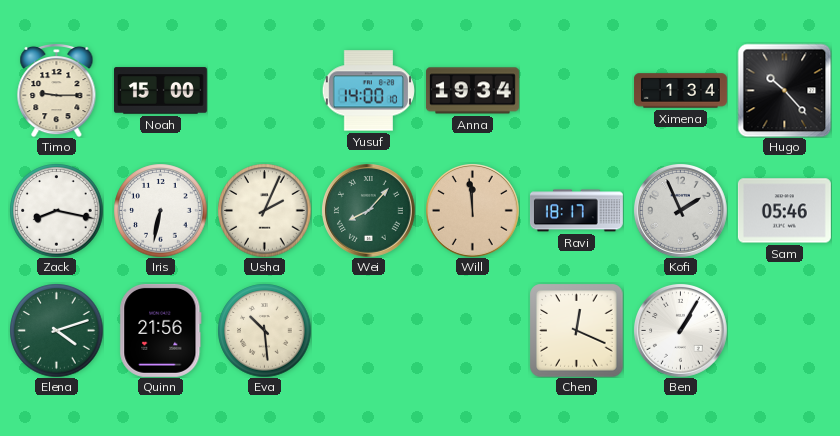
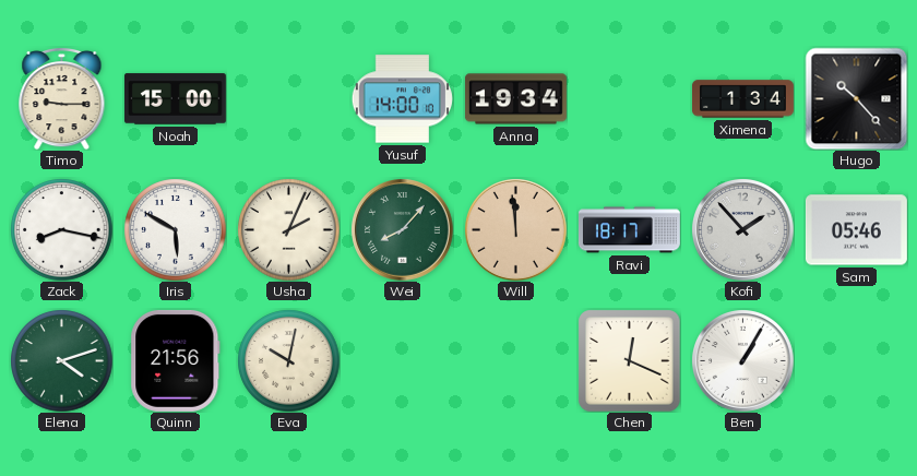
Iris: 6:32 -> 5:50 (175, 229)
Kofi: 1:56 -> 1:53 (743, 230)
Eva: 10:29 -> 10:02 (288, 360)
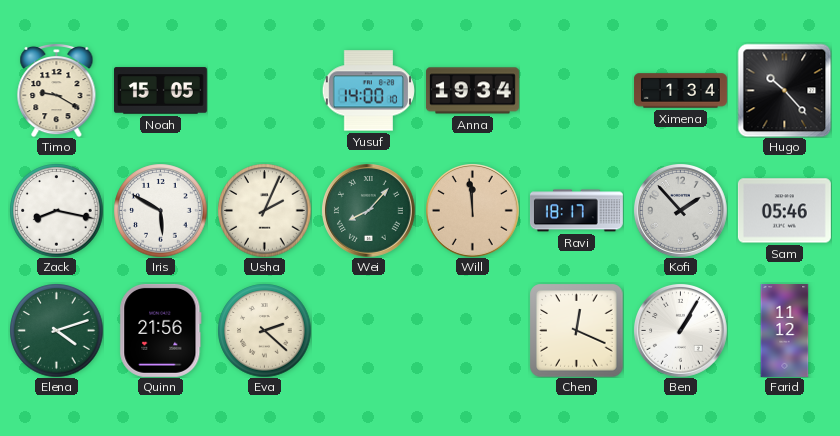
Timo: 9:15 -> 9:20 (57, 90)
Noah: 15:00 -> 15:05 (160, 91)
Eva: 10:02 -> 2:22 (264, 330)
Farid: none -> 11:12 (785, 330)
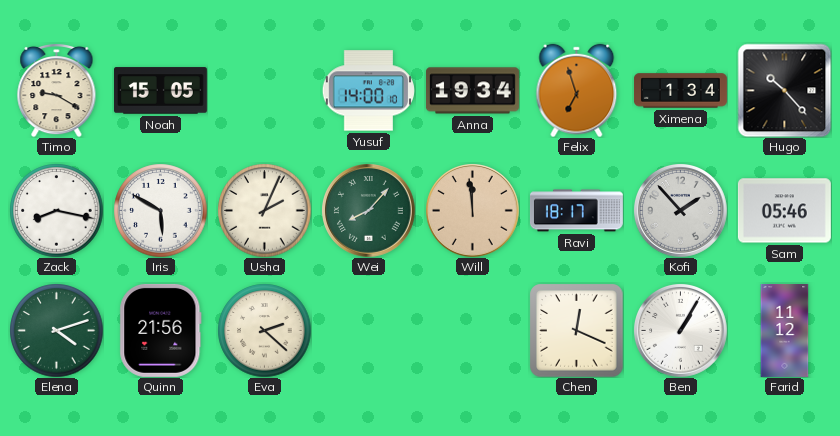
Felix: none -> 6:57 (577, 90)
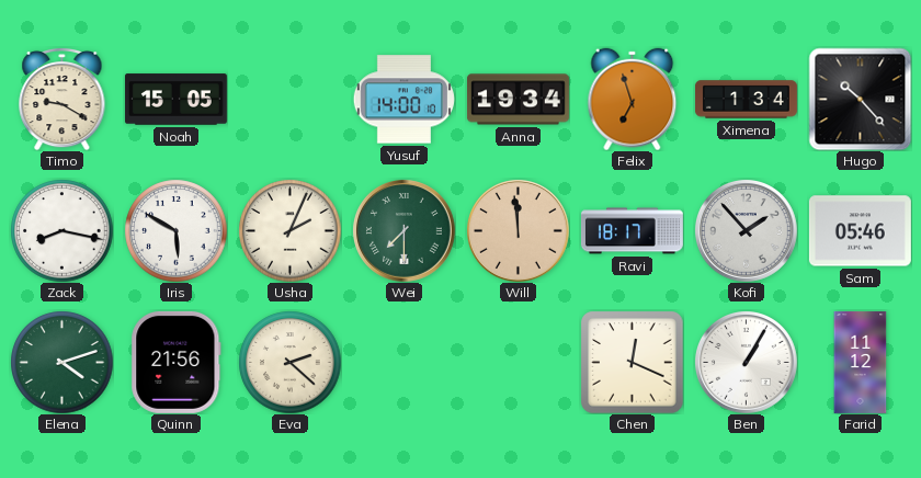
Wei: 8:07 -> 7:30 (405, 231)
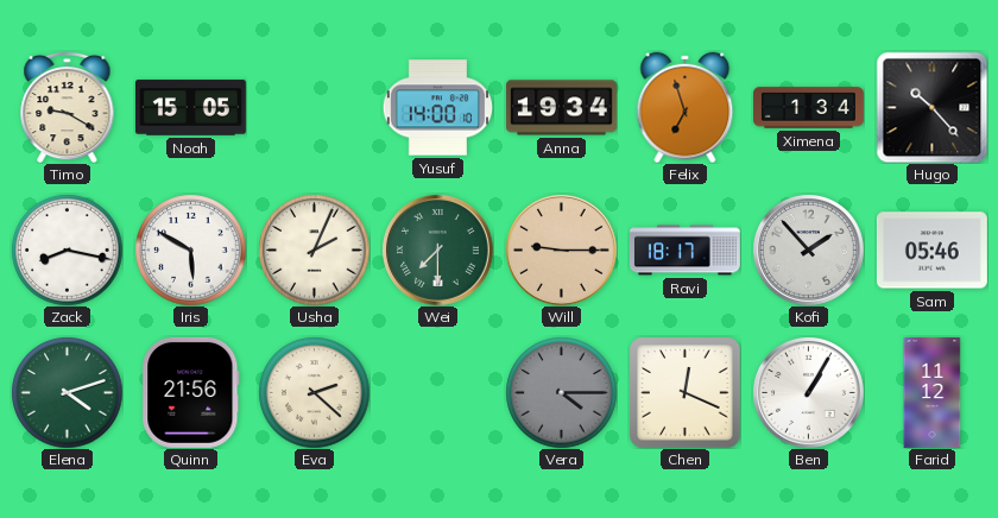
Will: 11:59 -> 9:15 (562, 251)
Vera: none -> 4:15 (561, 392)
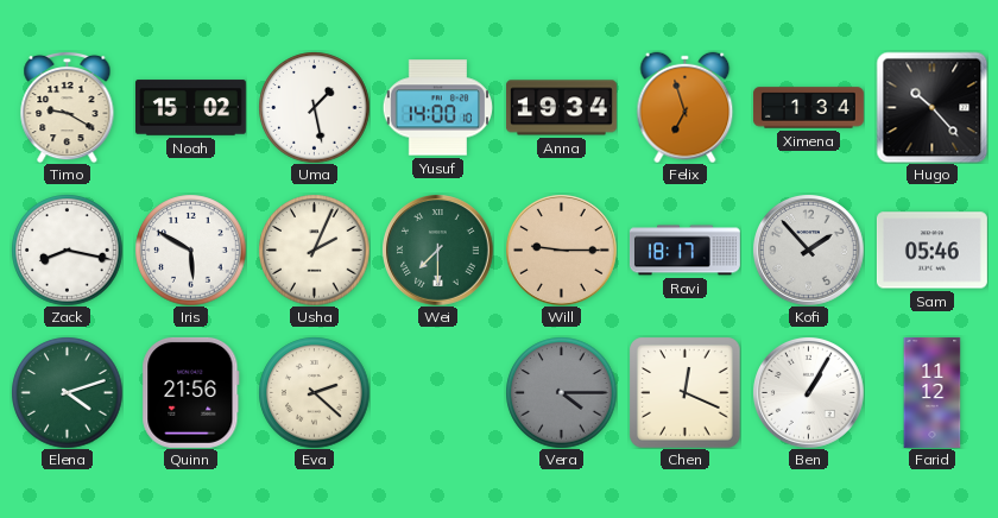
Noah: 15:05 -> 15:02 (190, 108)
Uma: none -> 1:28 (314, 107)
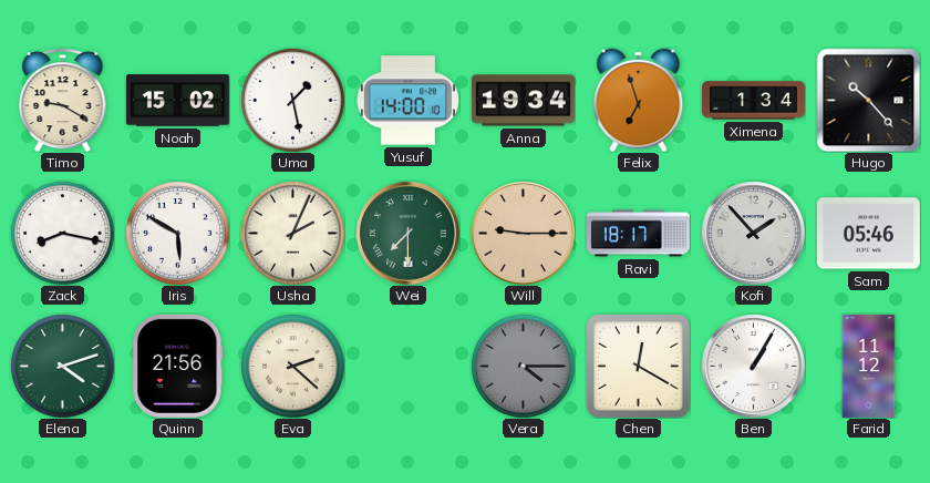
Chen: 12:19 -> 12:20 (638, 366)
